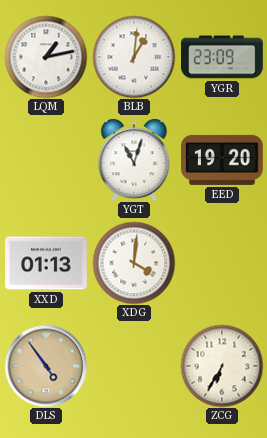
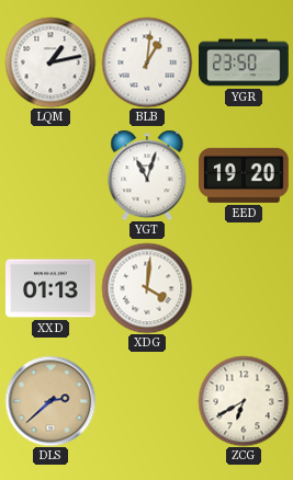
YGR: 23:09 -> 23:50 (245, 62)
DLS: 4:54 -> 2:38 (50, 401)
ZCG: 6:35 -> 6:40 (244, 401)
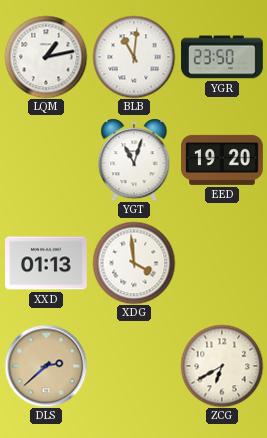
BLB: 1:01 -> 11:01 (134, 57)
XDG: 4:01 -> 3:59 (134, 263)
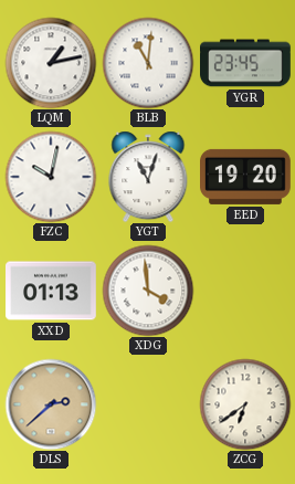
YGR: 23:50 -> 23:45 (246, 63)
FZC: none -> 10:02 (51, 177)
ZCG: 6:40 -> 6:39 (245, 404)
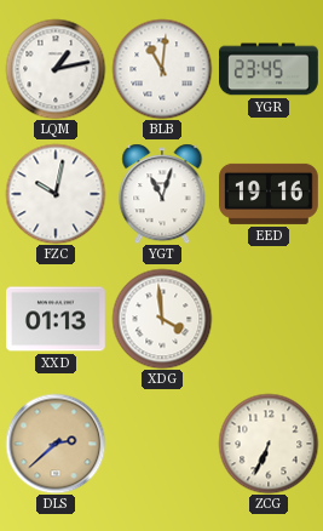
EED: 19:20 -> 19:16 (270, 194)
ZCG: 6:39 -> 6:34 (269, 444)
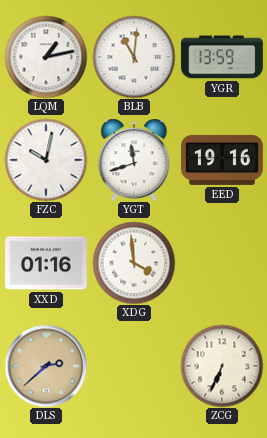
YGR: 23:45 -> 13:59 (223, 57)
YGT: 11:03 -> 11:42 (134, 160)
XXD: 01:13 -> 01:16 (47, 263)
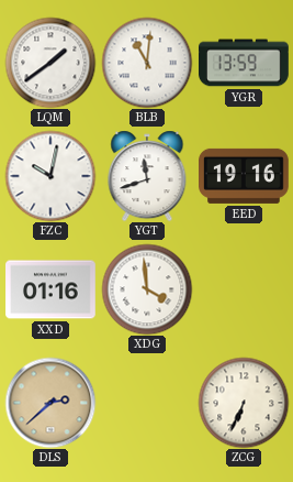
LQM: 1:13 -> 1:39 (50, 63)
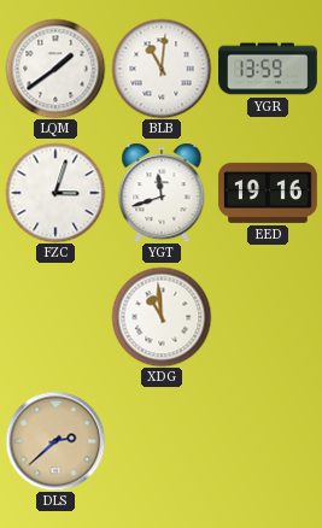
FZC: 10:02 -> 3:03 (55, 193)
XXD: 01:16 -> none (52, 289)
XDG: 3:59 -> 10:59 (162, 317)
ZCG: 6:34 -> none (244, 403)
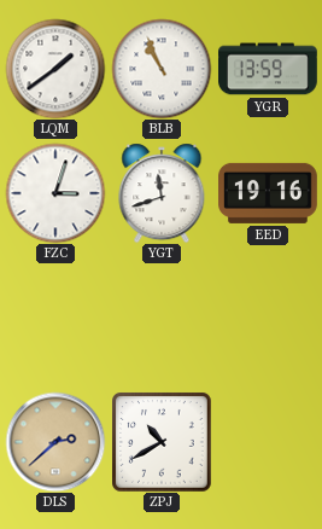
BLB: 11:01 -> 10:56 (162, 69)
XDG: 10:59 -> none (162, 317)
ZPJ: none -> 10:40 (162, 442)
